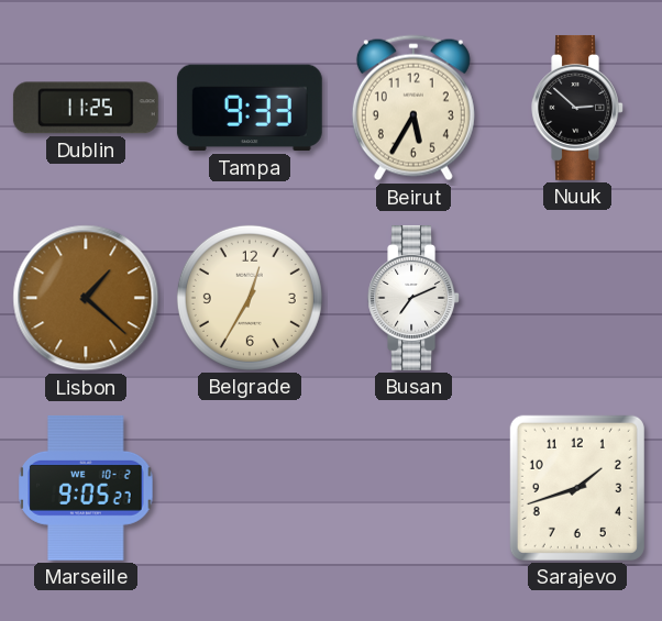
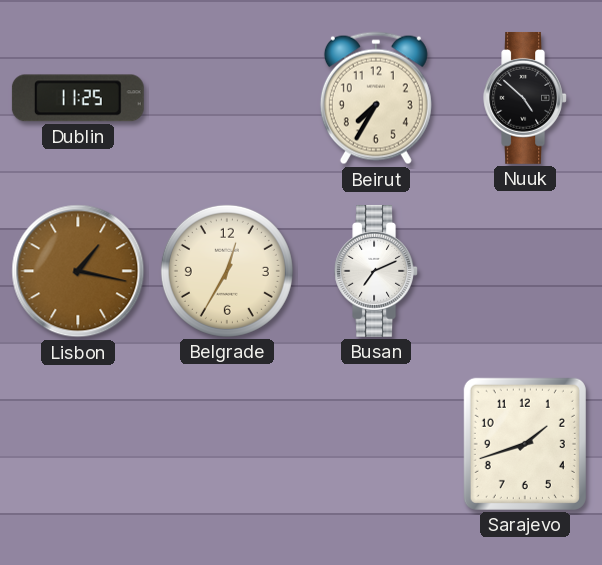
Tampa: 9:33 -> none (250, 108)
Beirut: 5:35 -> 7:35 (376, 98)
Nuuk: 2:52 -> 4:52 (525, 98)
Lisbon: 1:22 -> 1:17 (78, 271)
Marseille: 9:05 -> none (86, 488)
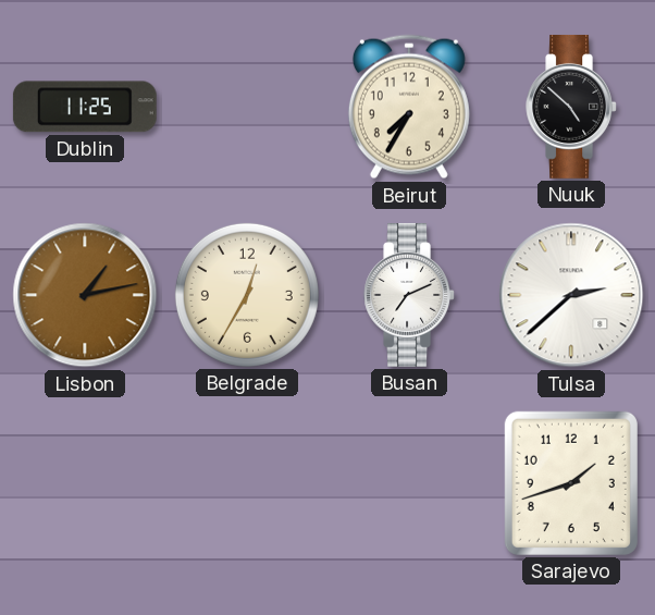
Lisbon: 1:17 -> 1:13 (85, 295)
Tulsa: none -> 2:38 (571, 295)
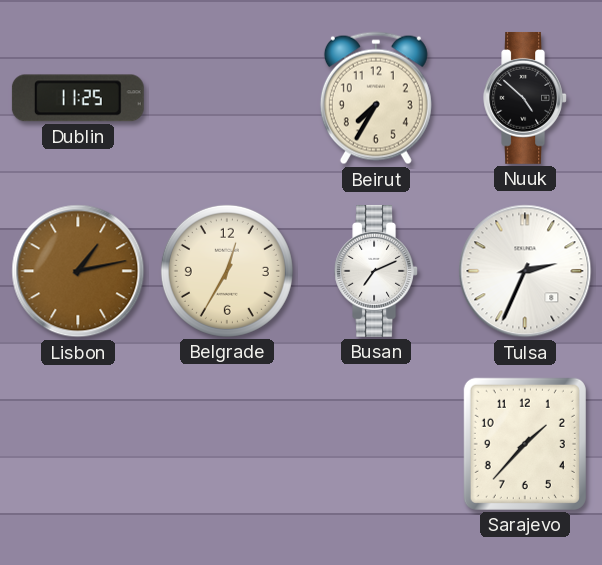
Tulsa: 2:38 -> 2:34 (525, 271)
Sarajevo: 1:42 -> 1:37 (525, 444)
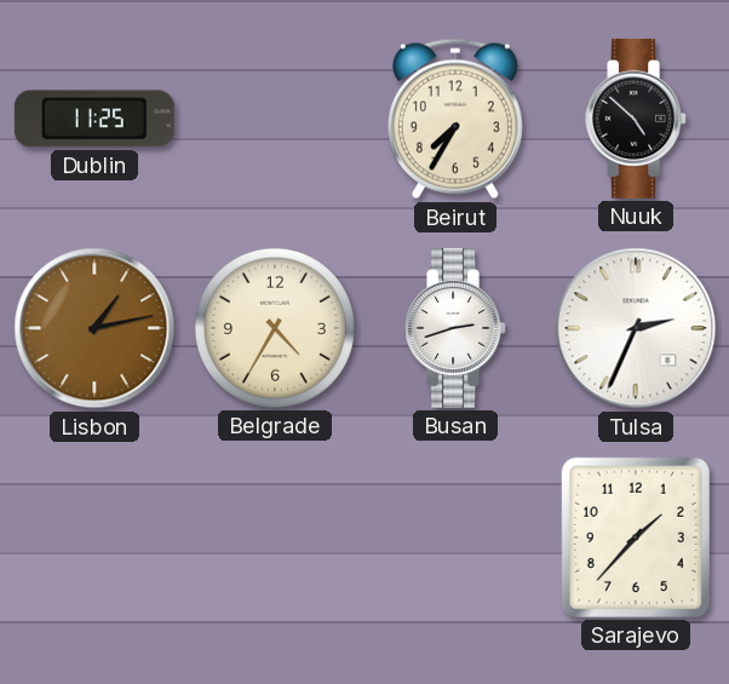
Belgrade: 12:35 -> 4:35 (275, 328)
Busan: 7:11 -> 2:42 (455, 328)
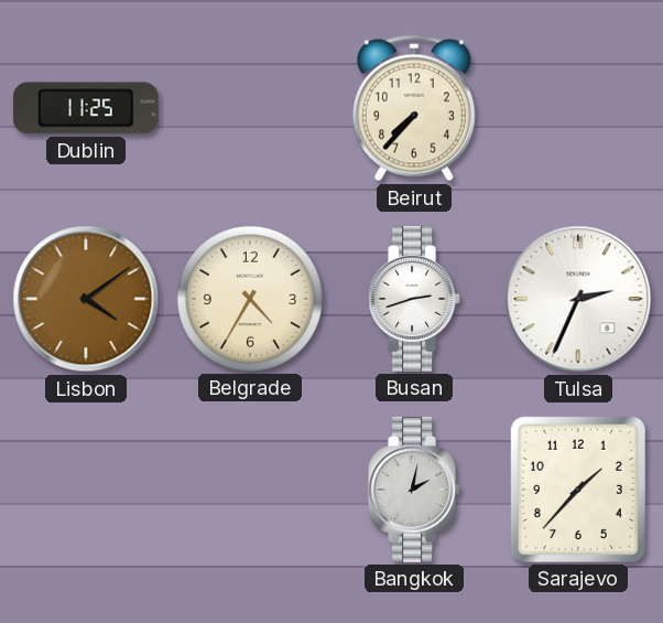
Beirut: 7:35 -> 7:37 (414, 108)
Nuuk: 4:52 -> none (636, 119)
Lisbon: 1:13 -> 4:09 (86, 299)
Bangkok: none -> 2:02 (414, 490)
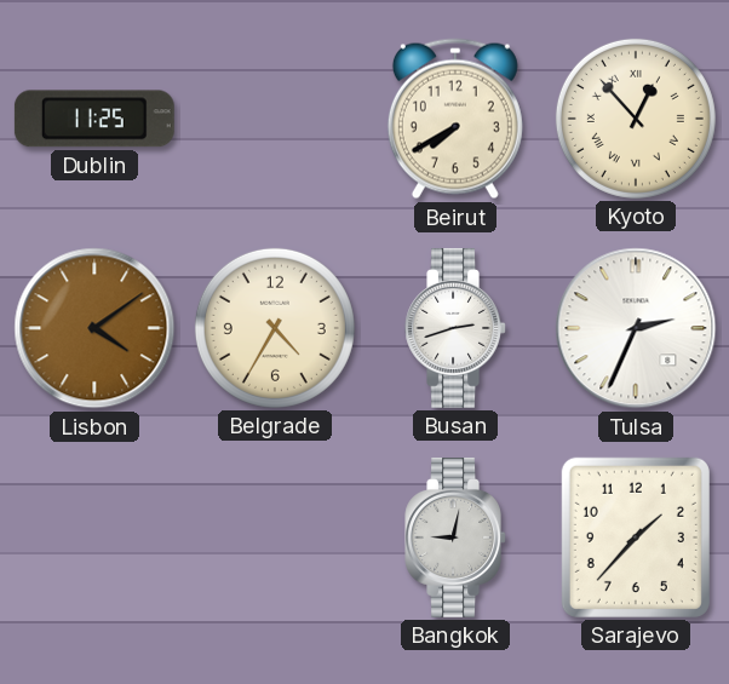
Beirut: 7:37 -> 7:40 (455, 119)
Kyoto: none -> 12:53 (636, 119)
Bangkok: 2:02 -> 9:02 (455, 538)
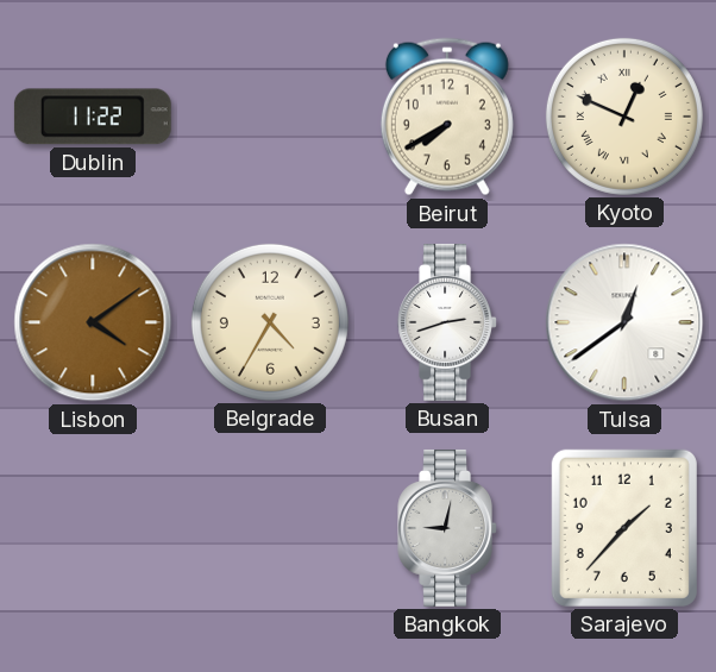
Dublin: 11:25 -> 11:22 (93, 117)
Kyoto: 12:53 -> 12:49 (624, 117)
Tulsa: 2:34 -> 12:39 (624, 322)
